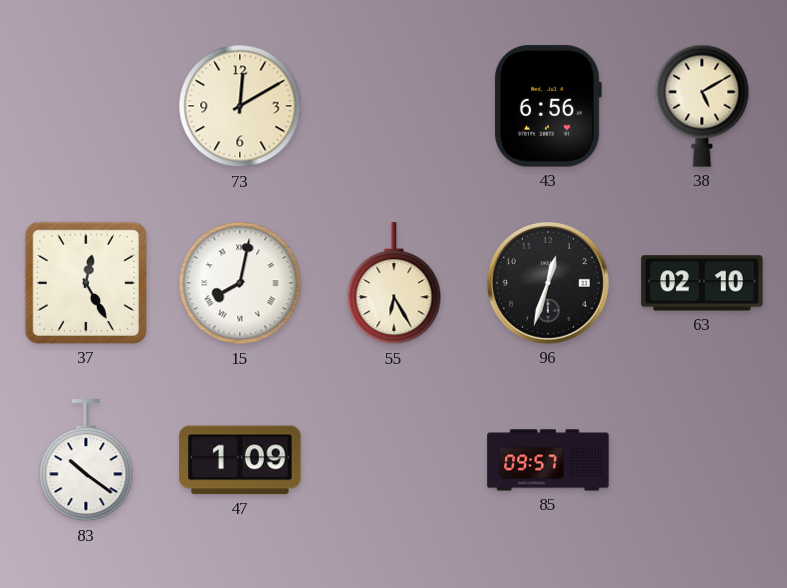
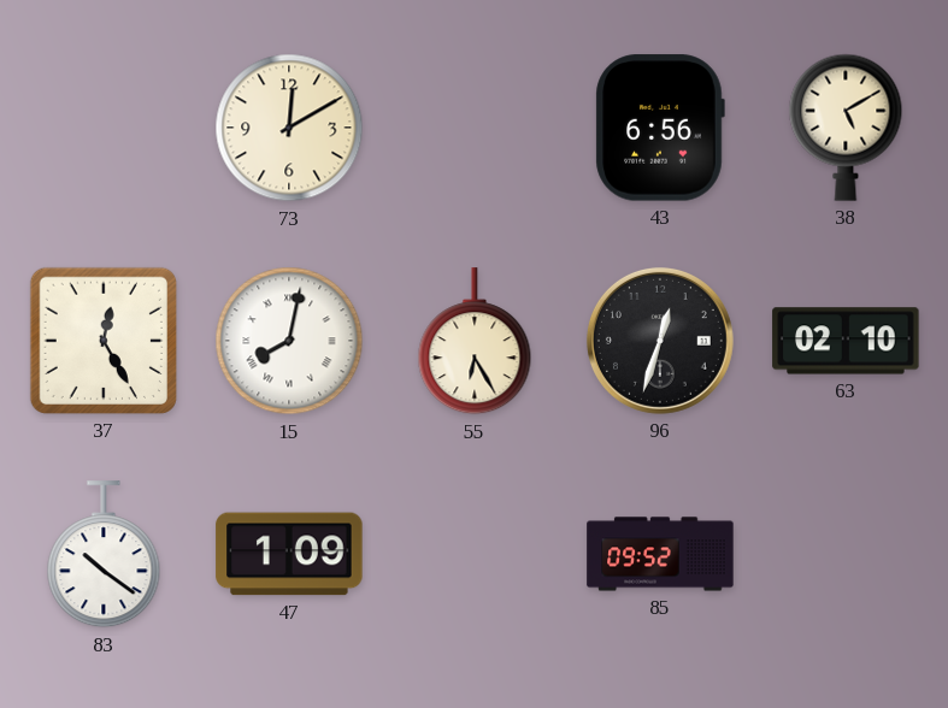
85: 09:57 -> 09:52 (660, 554)
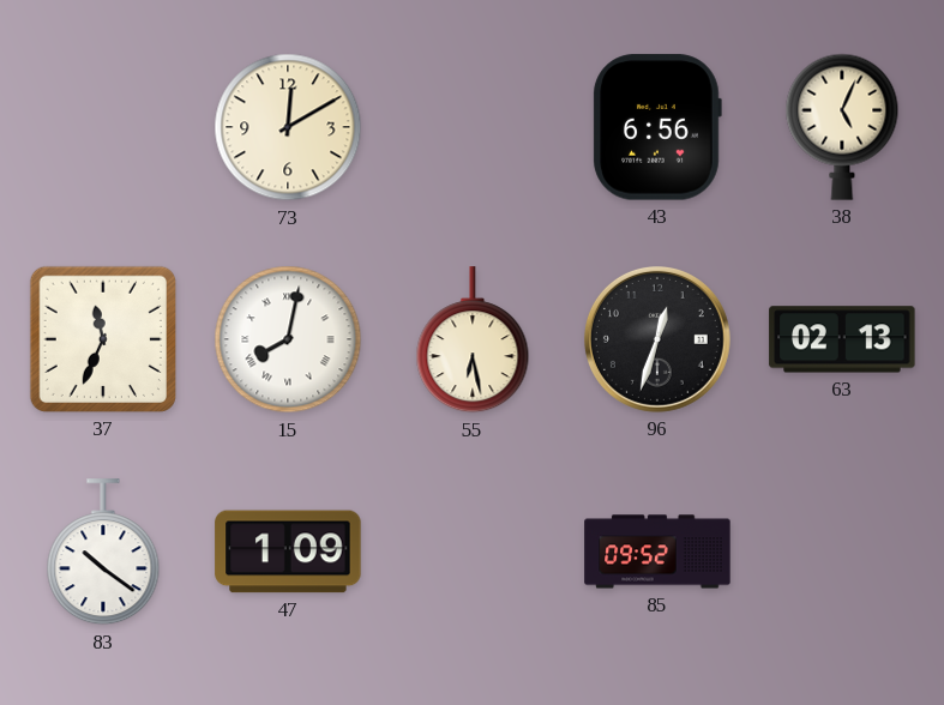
38: 5:10 -> 5:04 (842, 127)
37: 12:25 -> 11:34 (103, 339)
55: 6:25 -> 6:28 (473, 341)
63: 02:10 -> 02:13 (842, 339)
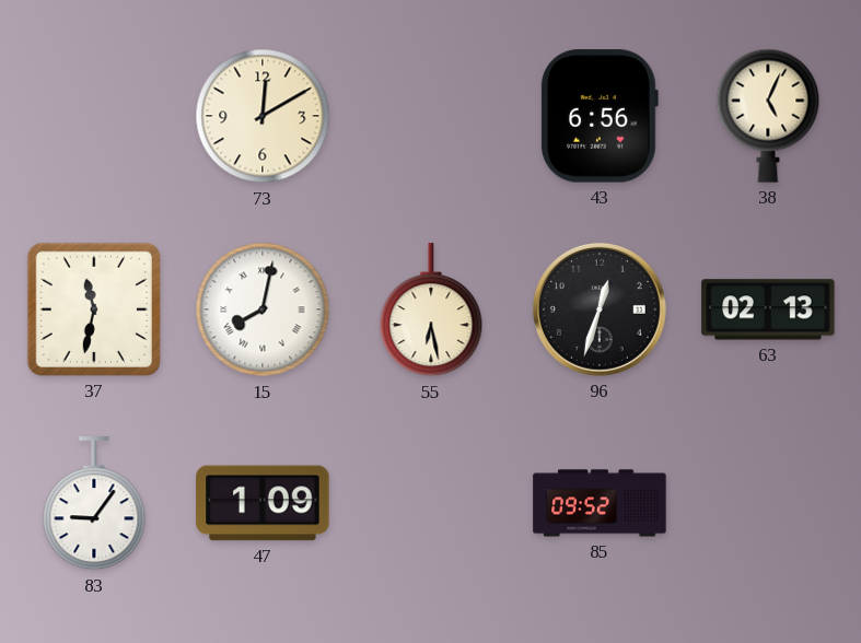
37: 11:34 -> 11:32 (94, 309)
83: 10:21 -> 9:06 (94, 504)
